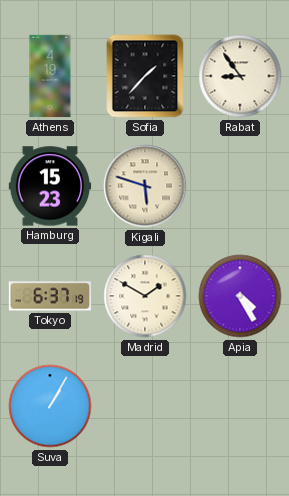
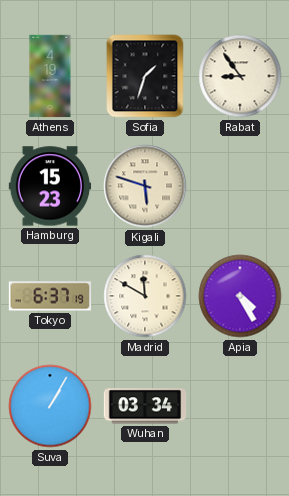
Sofia: 1:37 -> 1:33 (145, 76)
Madrid: 1:50 -> 11:50 (145, 296)
Wuhan: none -> 03:34 (145, 406)
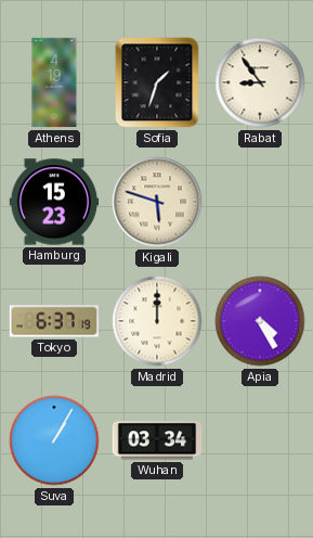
Madrid: 11:50 -> 12:00 (157, 321)
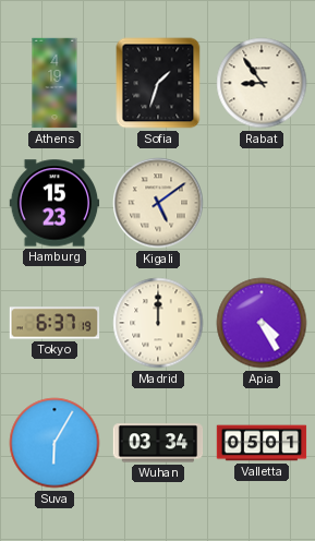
Kigali: 5:48 -> 5:09 (158, 203)
Suva: 1:05 -> 6:05 (54, 443)
Valletta: none -> 05:01 (262, 443)
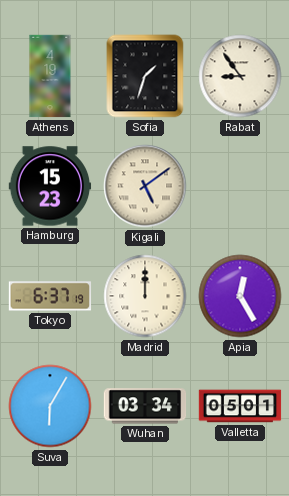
Apia: 4:25 -> 12:25 (240, 296)
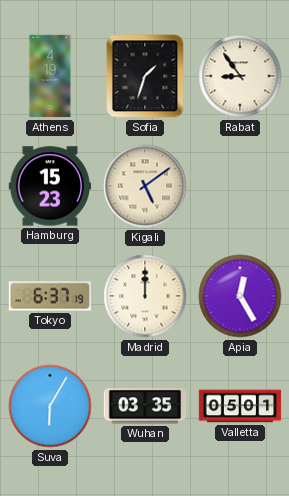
Wuhan: 03:34 -> 03:35 (145, 406)
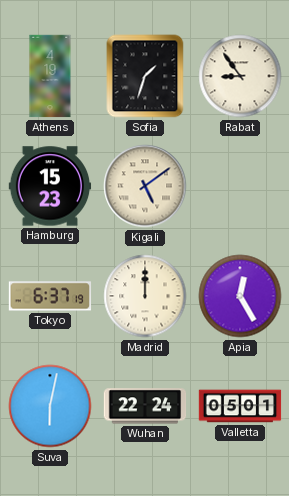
Suva: 6:05 -> 6:02 (50, 406)
Wuhan: 03:35 -> 22:24 (145, 406)
